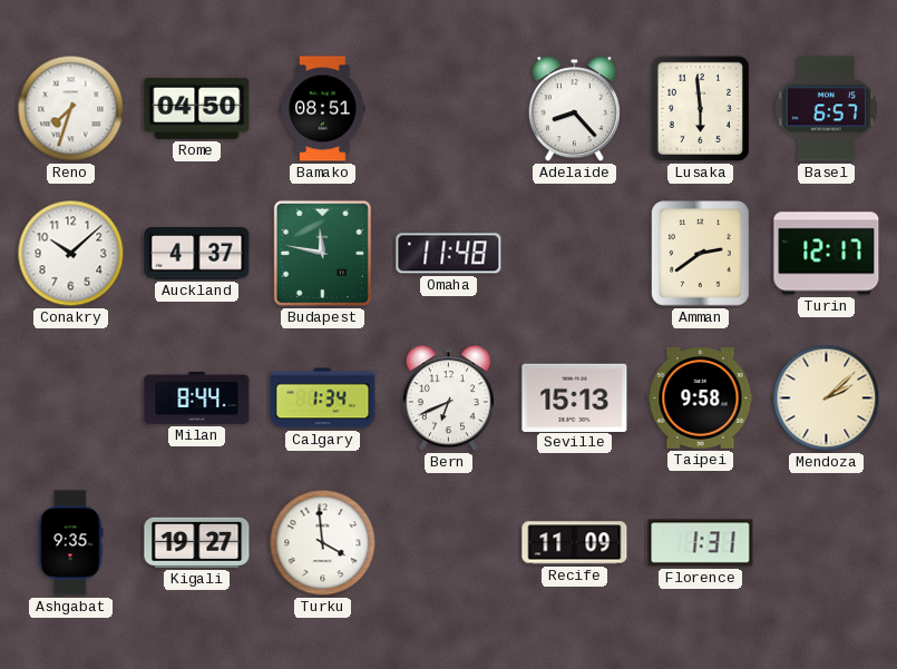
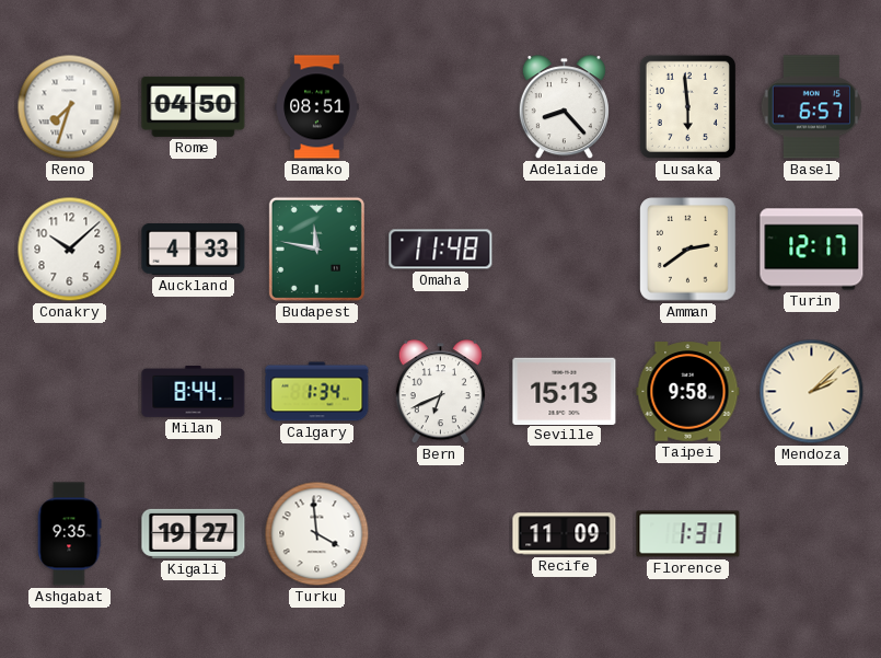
Auckland: 4:37 -> 4:33 (194, 250)
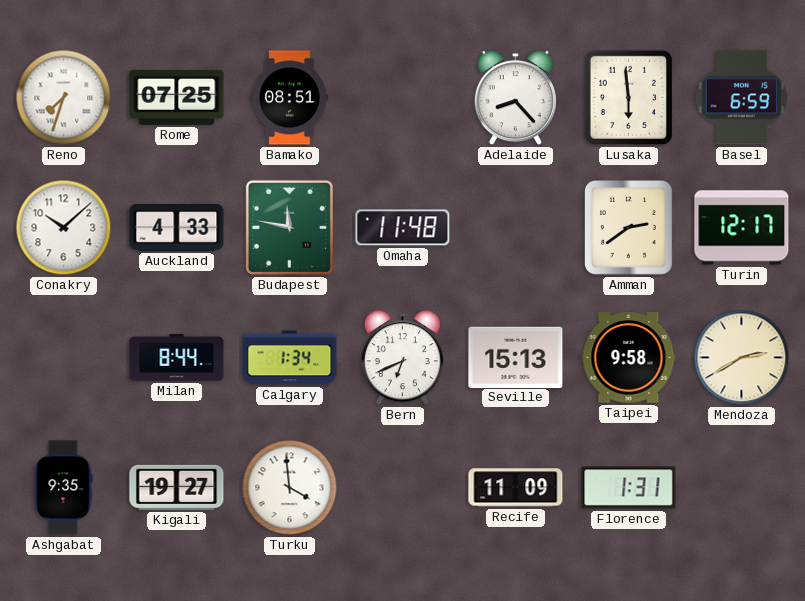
Rome: 04:50 -> 07:25 (177, 97)
Basel: 6:57 -> 6:59 (742, 98)
Mendoza: 2:08 -> 2:40 (742, 358)
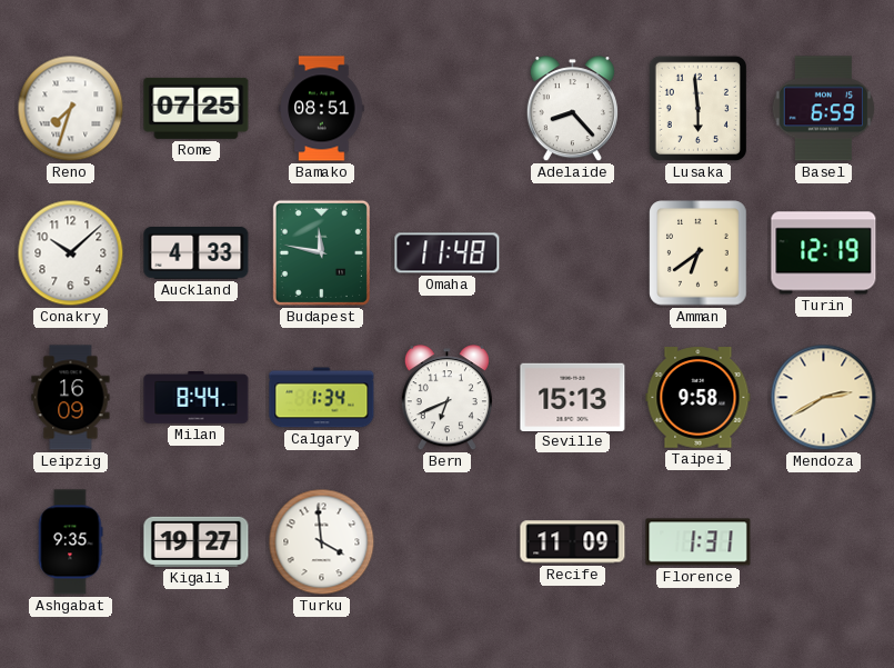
Amman: 2:39 -> 6:39 (699, 253)
Turin: 12:17 -> 12:19 (824, 253)
Leipzig: none -> 16:09 (71, 398)
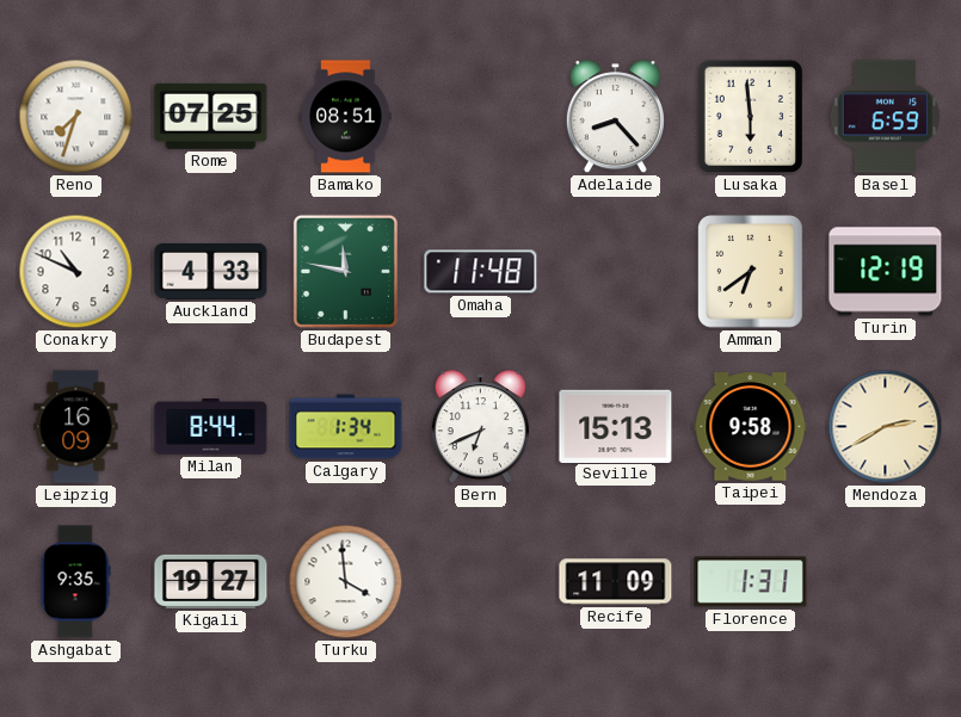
Conakry: 10:08 -> 10:49 (76, 272)
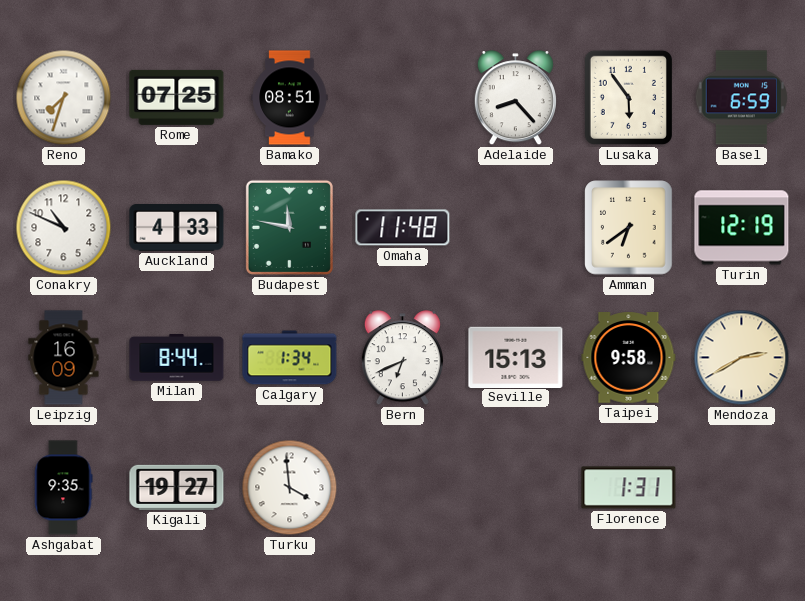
Lusaka: 5:59 -> 5:54 (628, 97)
Recife: 11:09 -> none (616, 582)
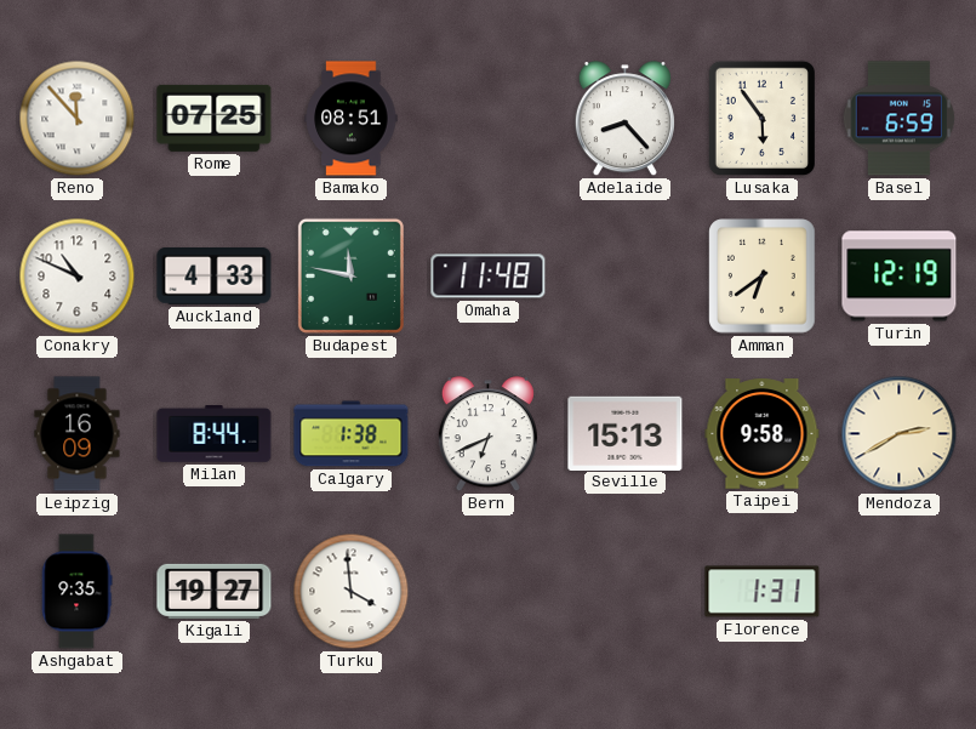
Reno: 7:33 -> 11:53 (78, 119)
Calgary: 1:34 -> 1:38 (352, 434)
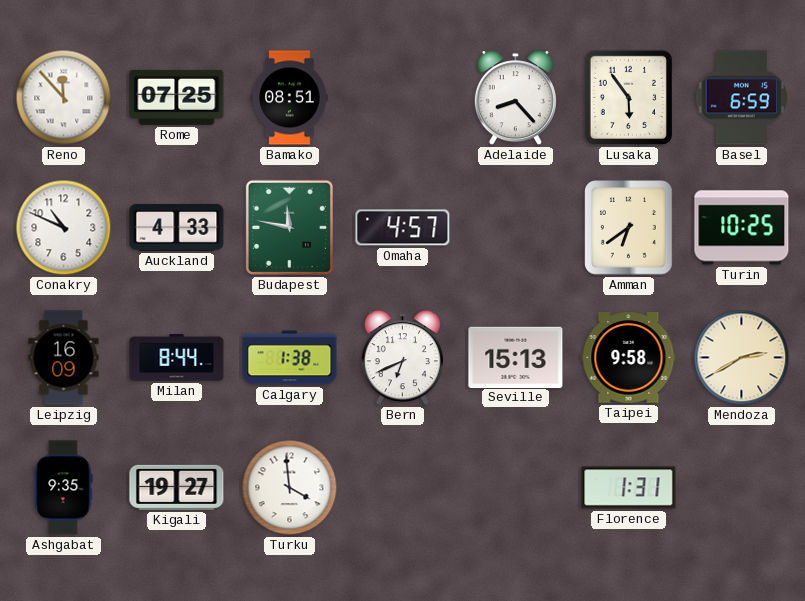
Omaha: 11:48 -> 4:57 (403, 228)
Turin: 12:19 -> 10:25 (742, 228)
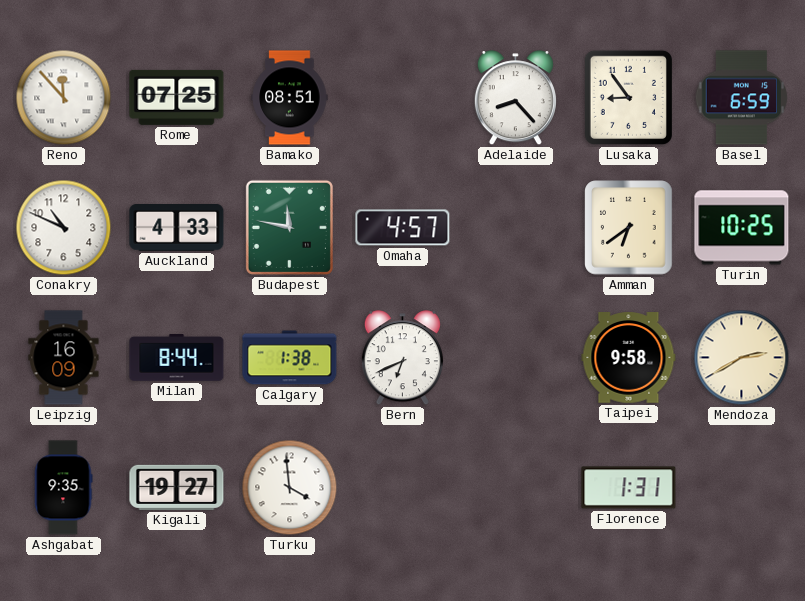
Lusaka: 5:54 -> 8:54 (628, 97)
Seville: 15:13 -> none (516, 357)
